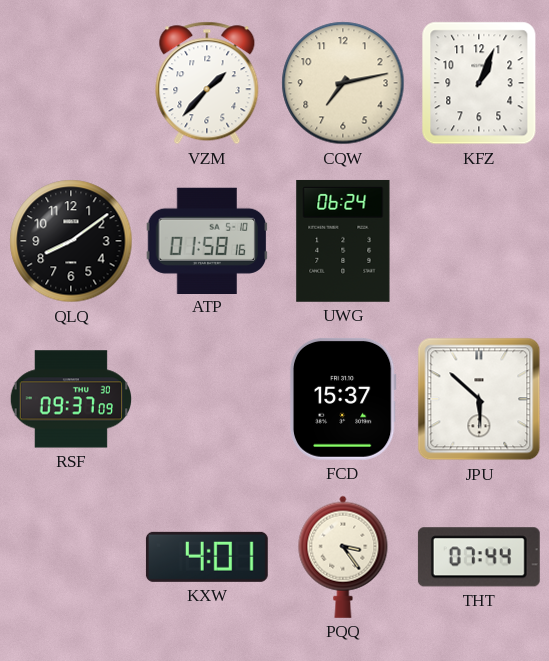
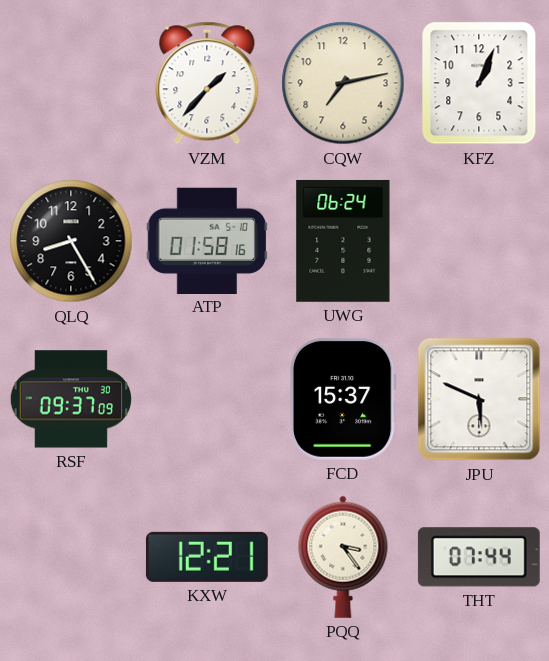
QLQ: 8:09 -> 8:25 (71, 241)
JPU: 5:52 -> 5:49 (479, 399)
KXW: 4:01 -> 12:21 (207, 557)
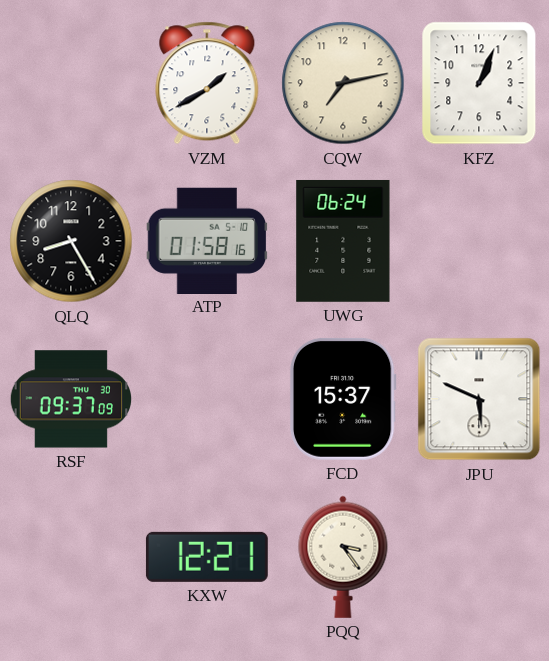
VZM: 1:37 -> 1:40 (207, 83)
THT: 07:44 -> none (479, 557)
